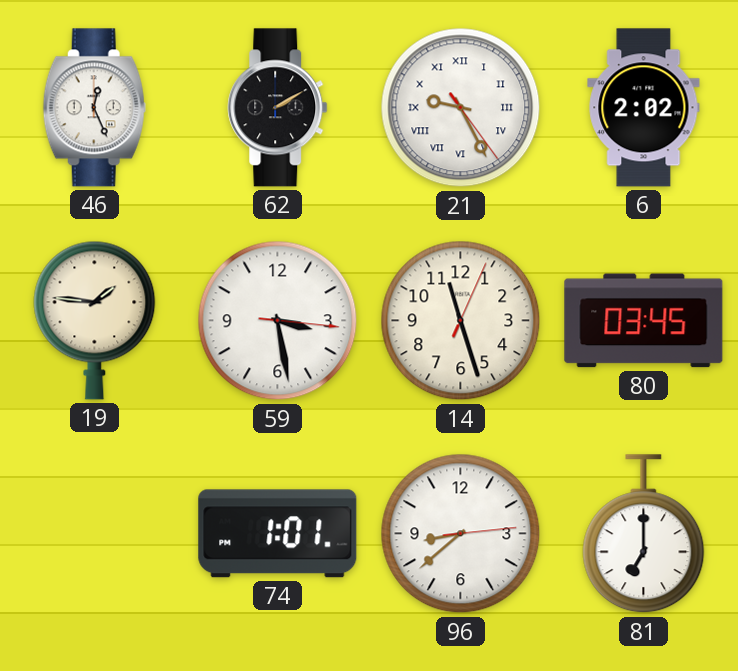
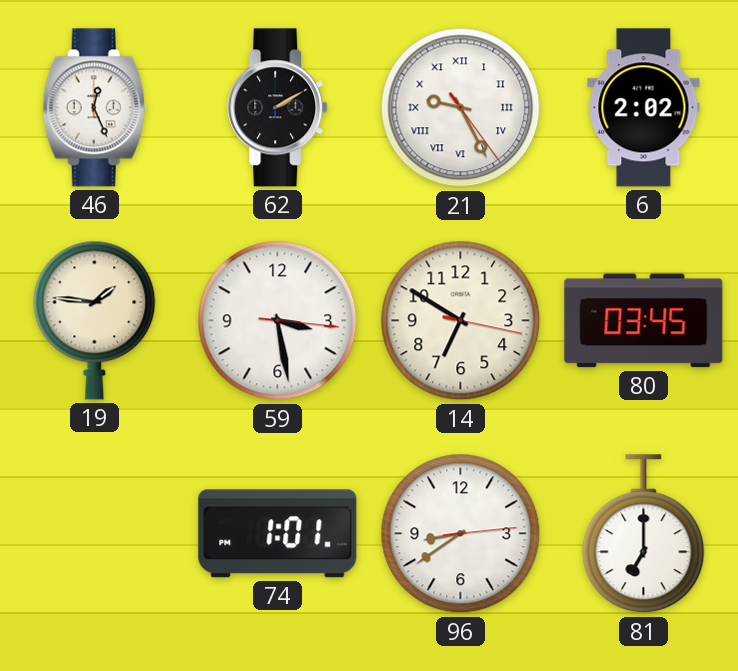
14: 11:27 -> 6:50 (461, 321)
96: 8:38 -> 8:39 (461, 534)
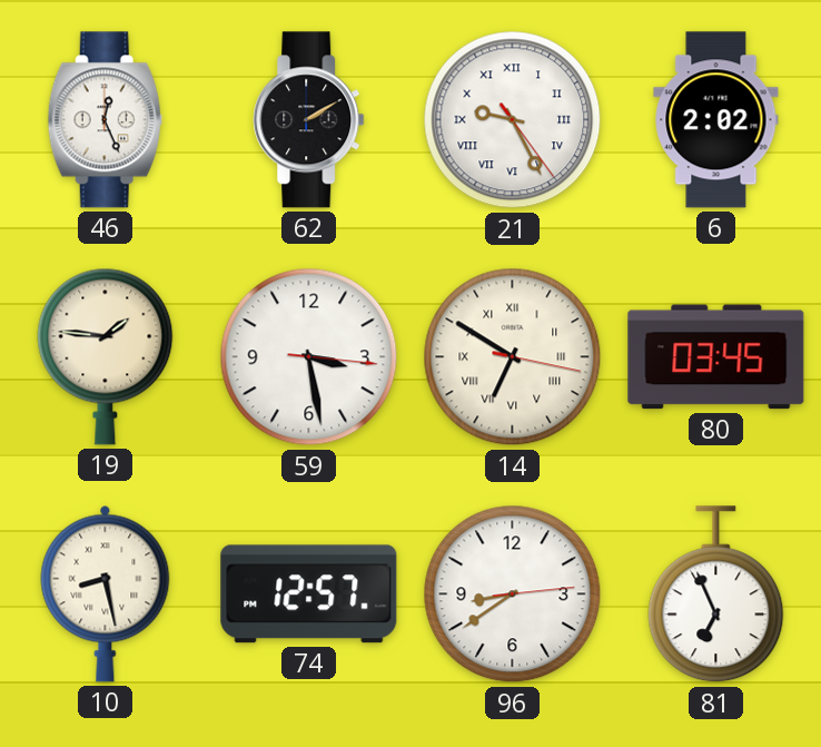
14 numerals: Arabic -> Roman (513, 357)
10: none -> 8:28 (106, 593)
74: 1:01 -> 12:57 (309, 594)
81: 7:00 -> 6:56 (716, 594)
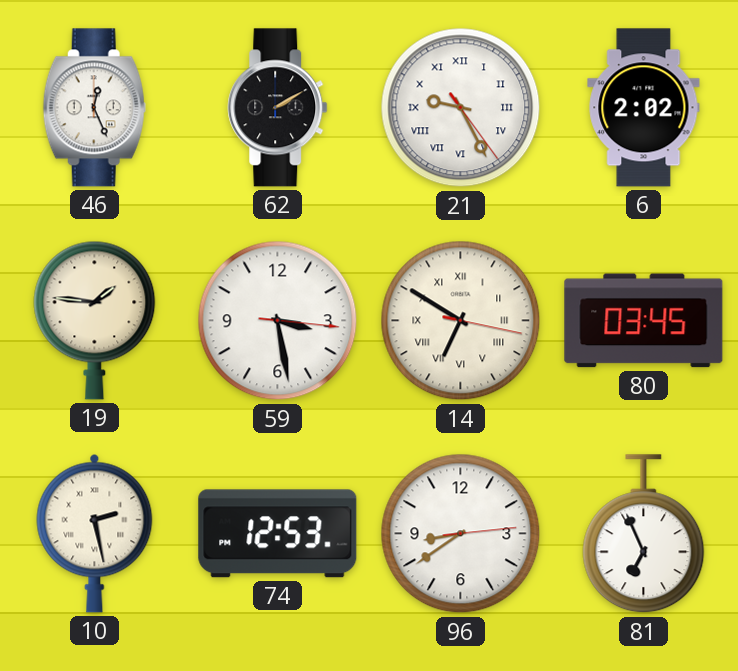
10: 8:28 -> 2:28 (95, 533)
74: 12:57 -> 12:53 (278, 534)
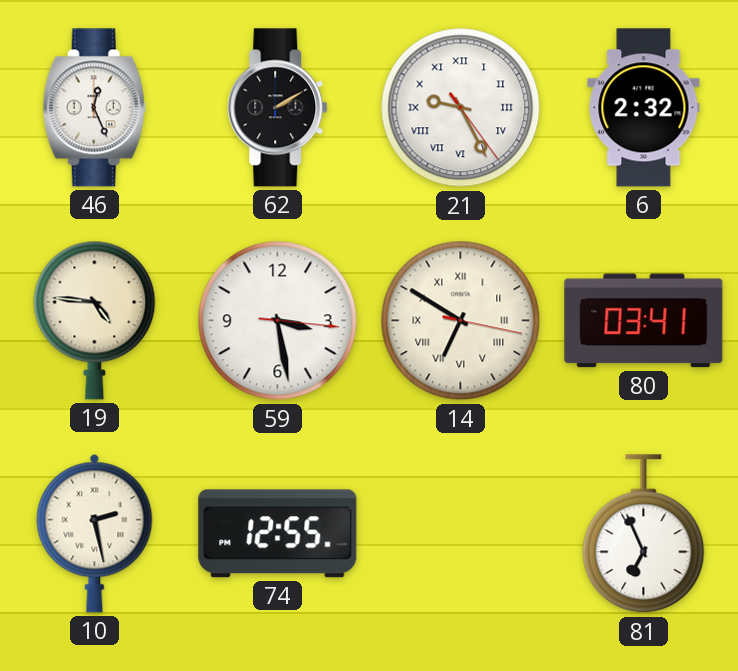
6: 2:02 -> 2:32 (644, 108)
19: 1:46 -> 4:46 (95, 320)
80: 03:45 -> 03:41 (644, 321)
74: 12:53 -> 12:55 (278, 534)
96: 8:39 -> none (461, 534)
